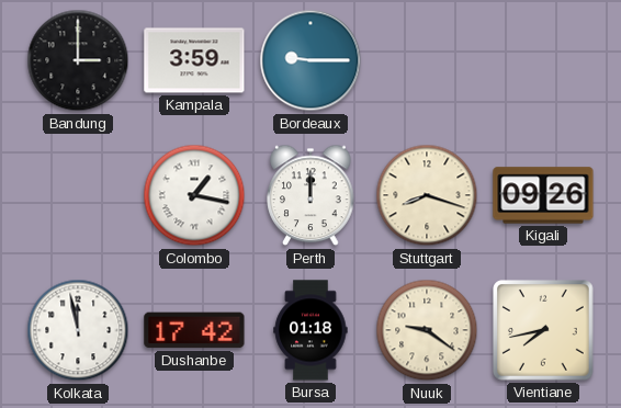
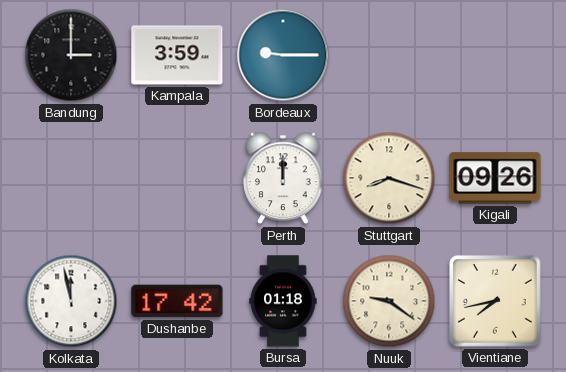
Colombo: 1:17 -> none (194, 195)
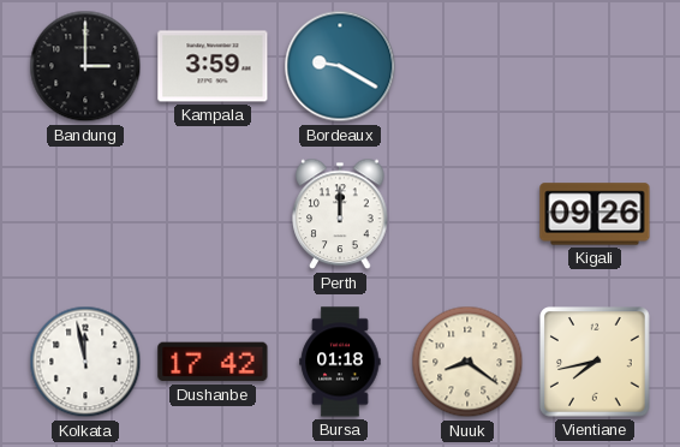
Bordeaux: 9:15 -> 9:20 (340, 66)
Stuttgart: 8:18 -> none (389, 178)
Nuuk: 9:21 -> 8:21 (467, 362)
